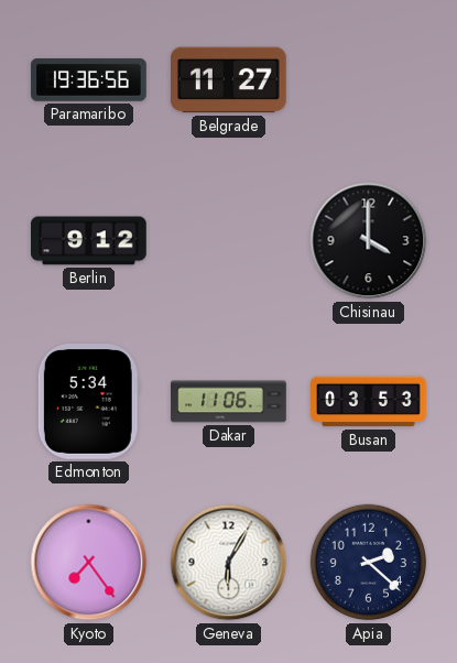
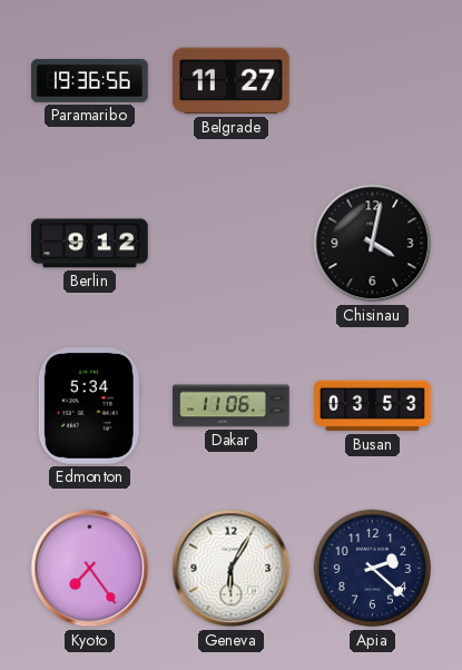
Chisinau: 4:00 -> 4:02 (373, 244)
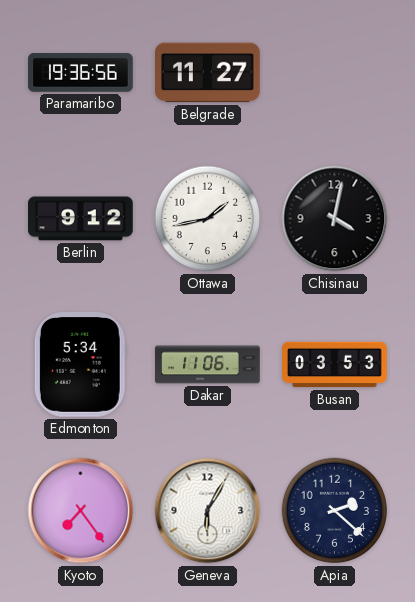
Ottawa: none -> 1:43 (208, 219)
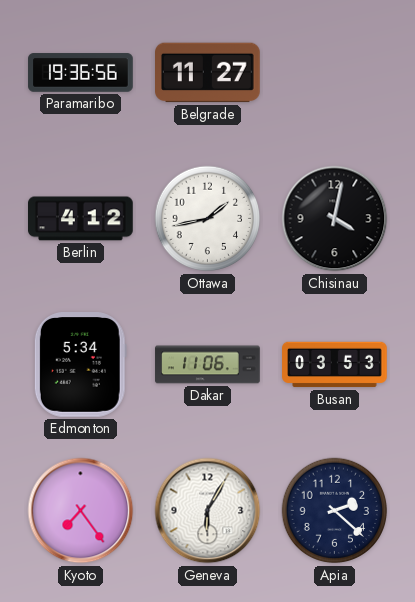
Berlin: 9:12 -> 4:12 (81, 219)
